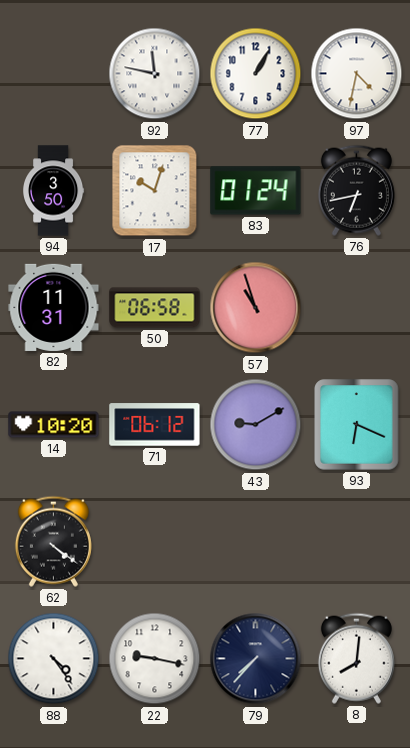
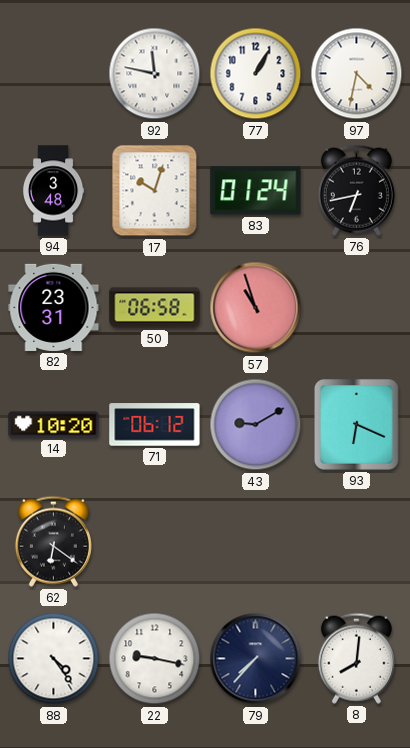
94: 3:50 -> 3:48 (54, 191)
82: 11:31 -> 23:31 (54, 307)
62: 4:21 -> 6:21 (53, 541)
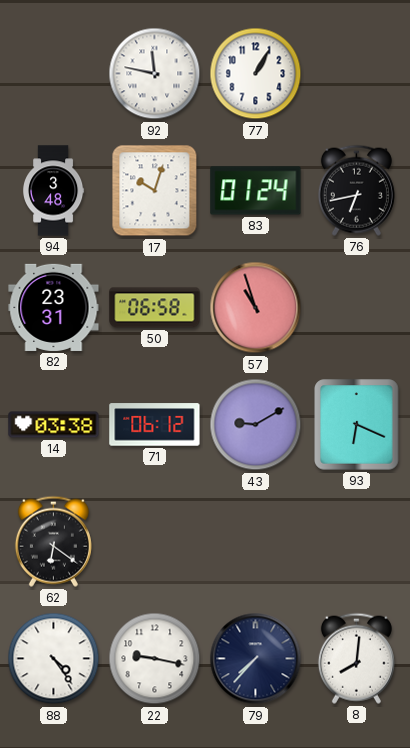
97: 4:32 -> none (357, 74)
14: 10:20 -> 03:38 (54, 425)
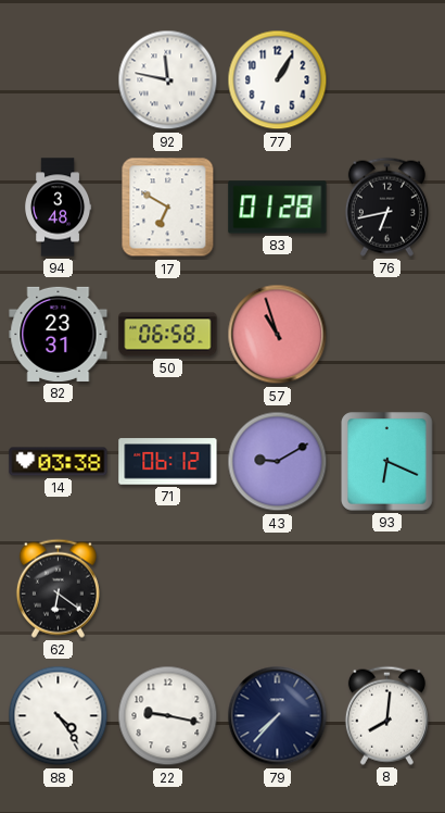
17: 10:03 -> 6:50 (168, 208)
83: 01:24 -> 01:28 (278, 208)
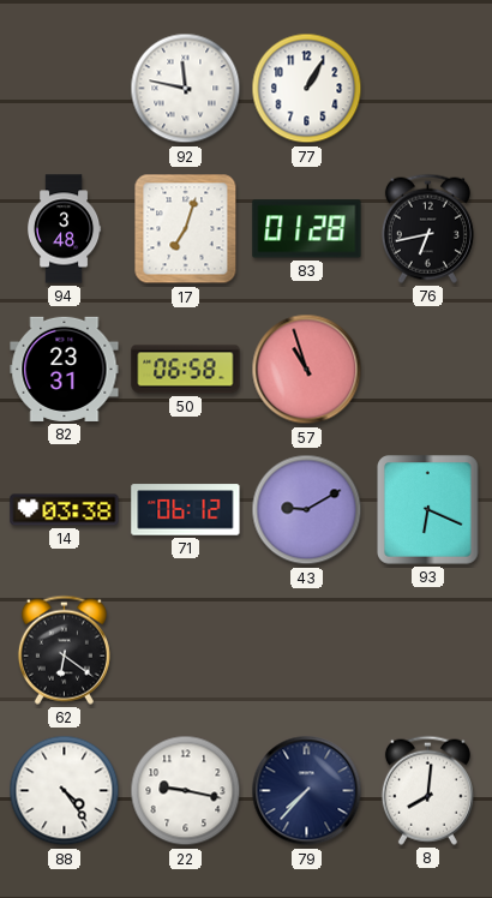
17: 6:50 -> 7:03 (186, 229)
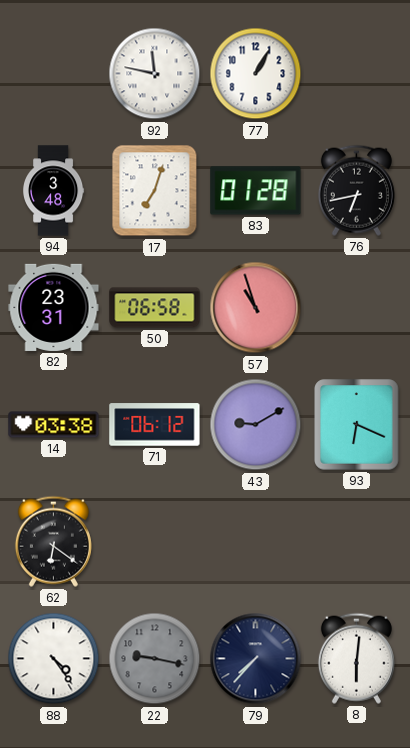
22 dial: white -> grey (155, 659)
8: 8:01 -> 6:01 (356, 658)
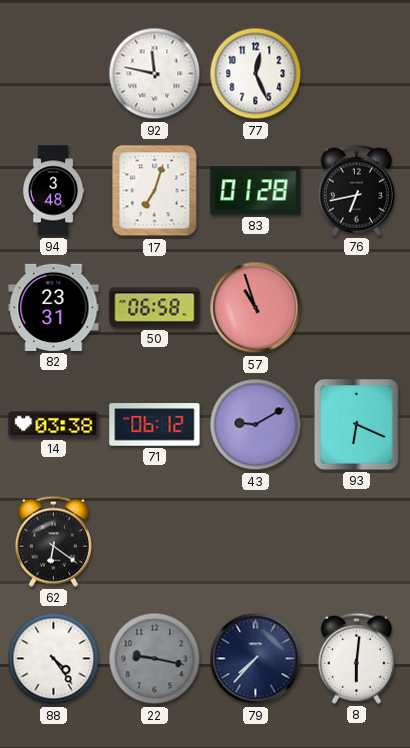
77: 1:05 -> 12:26 (256, 74)
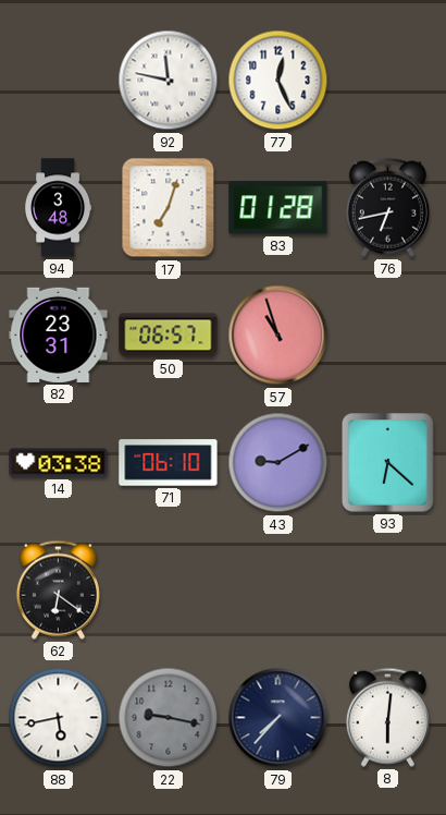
50: 06:58 -> 06:57 (169, 336)
71: 06:12 -> 06:10 (169, 463)
93: 6:19 -> 6:22 (388, 463)
88: 4:24 -> 5:43 (59, 718)
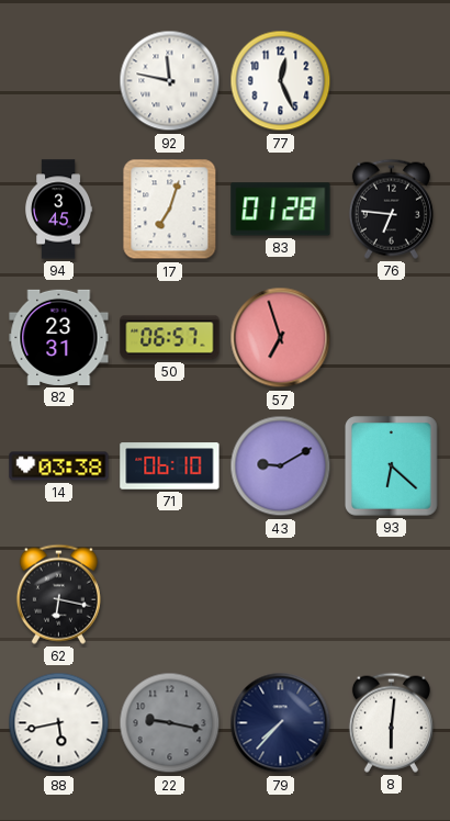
94: 3:48 -> 3:45 (59, 210)
76: 6:43 -> 6:46 (391, 209)
57: 10:57 -> 6:57 (281, 338)
62: 6:21 -> 6:17 (58, 594)
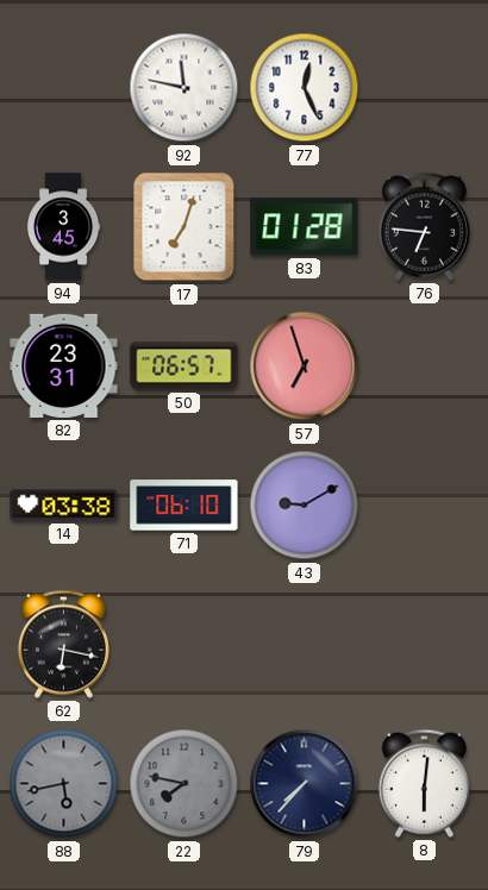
93: 6:22 -> none (392, 466)
88 dial: white -> grey (64, 784)
22: 9:17 -> 7:47 (184, 784)
